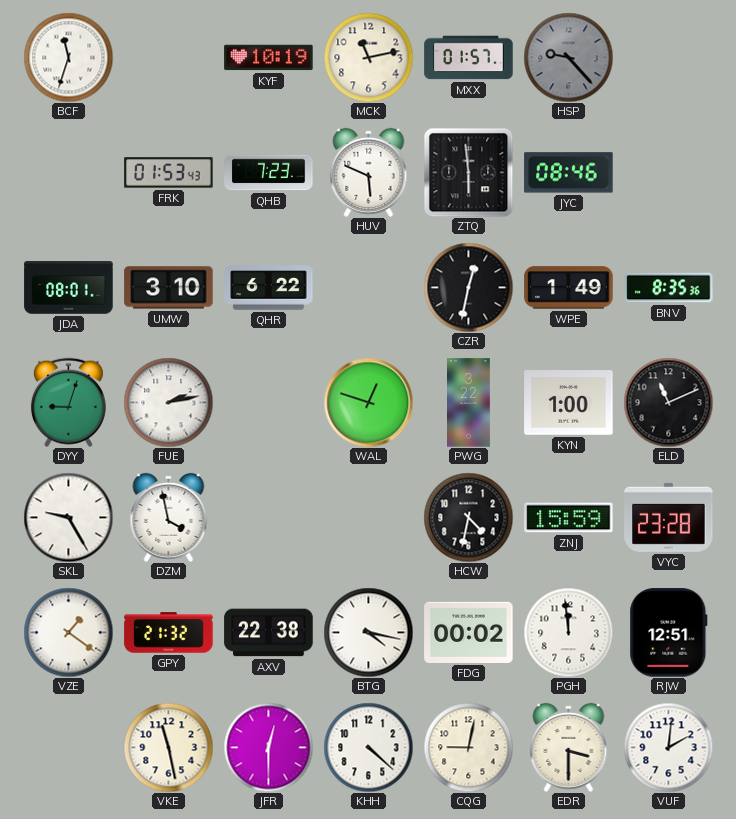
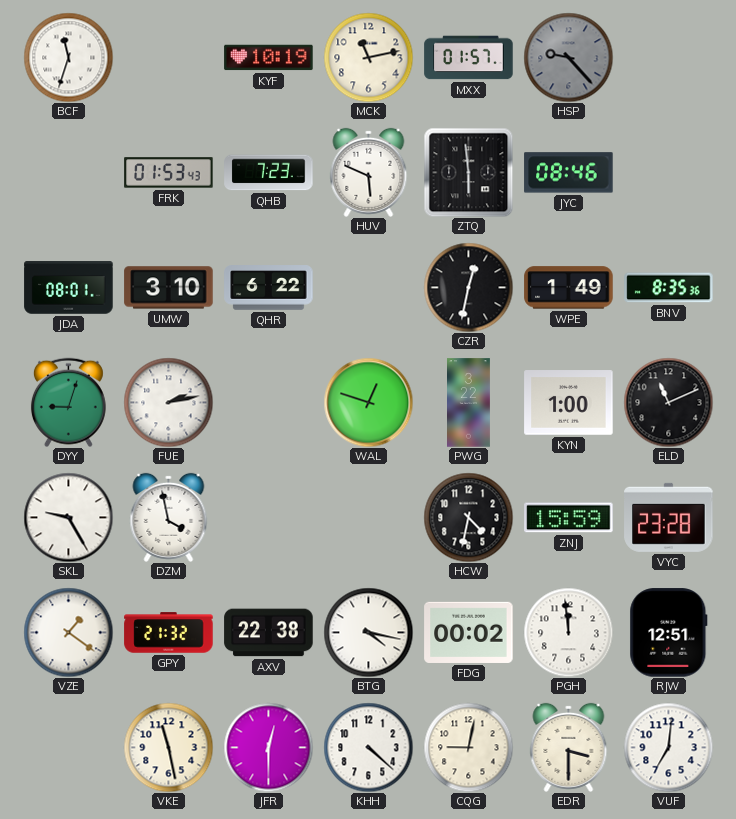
VUF: 2:01 -> 7:01 (668, 747)
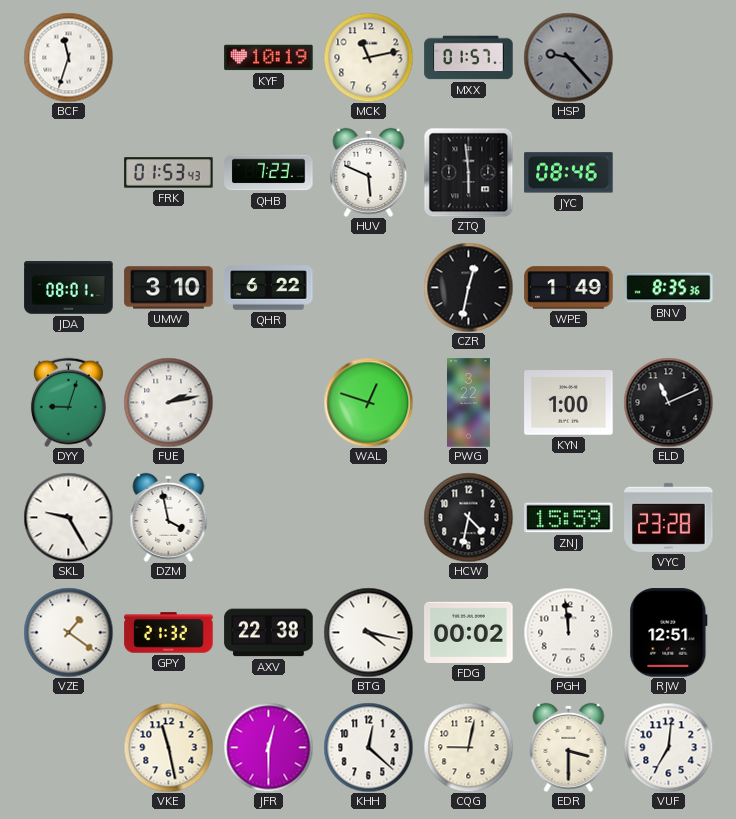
KHH: 4:22 -> 12:22 (368, 747)
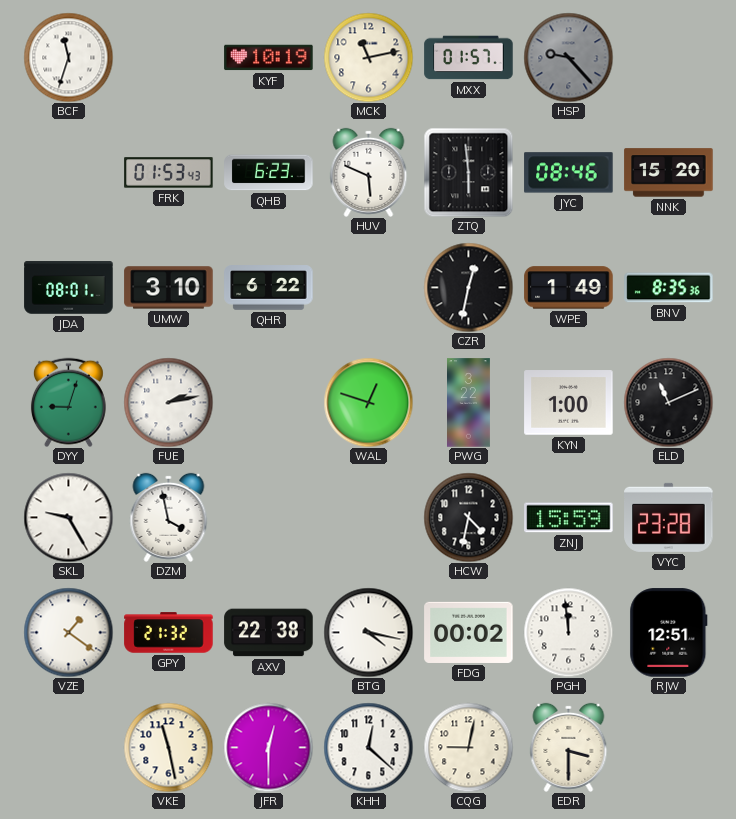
QHB: 7:23 -> 6:23 (269, 173)
NNK: none -> 15:20 (669, 173)
VUF: 7:01 -> none (668, 747)
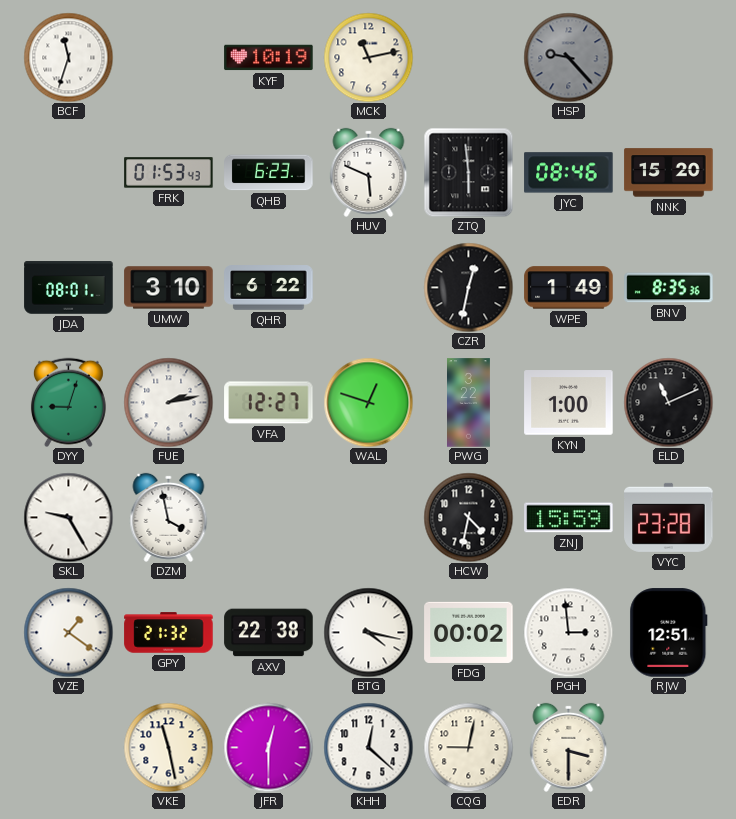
MXX: 01:57 -> none (469, 58)
VFA: none -> 12:27 (269, 403)
PGH: 11:59 -> 2:59 (568, 632)
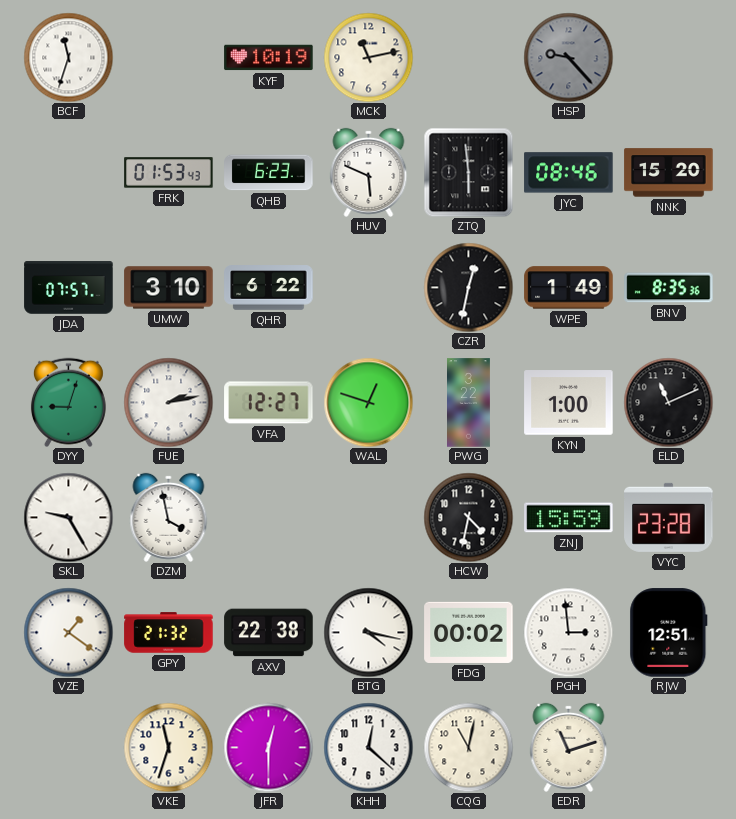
JDA: 08:01 -> 07:57 (69, 288)
VKE: 11:28 -> 11:33 (168, 747)
CQG: 9:02 -> 11:02 (468, 747)
EDR: 3:30 -> 11:12 (569, 747)
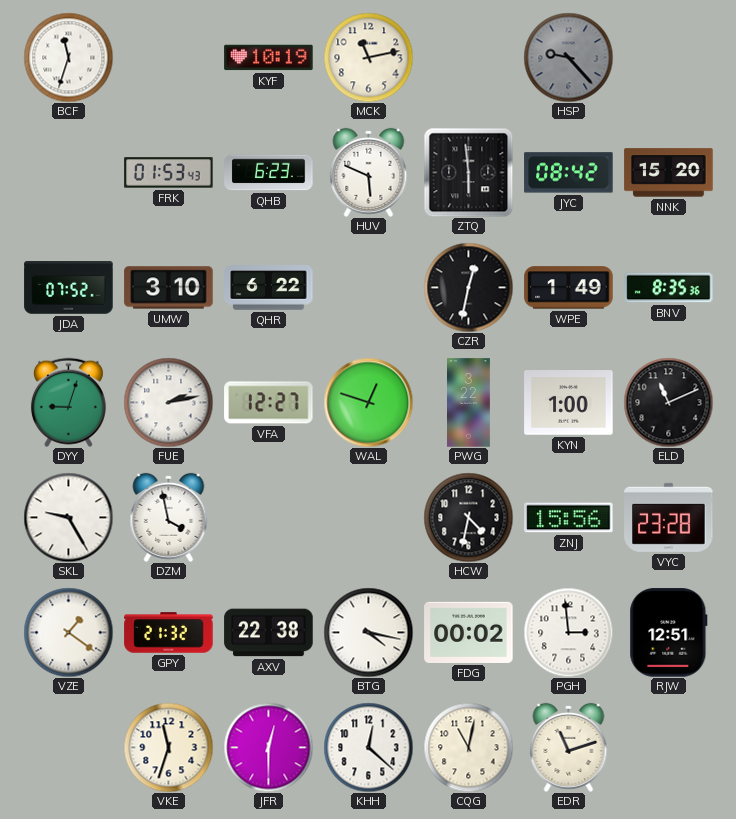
JYC: 08:46 -> 08:42 (569, 173)
JDA: 07:57 -> 07:52 (69, 288)
ZNJ: 15:59 -> 15:56 (569, 518)
